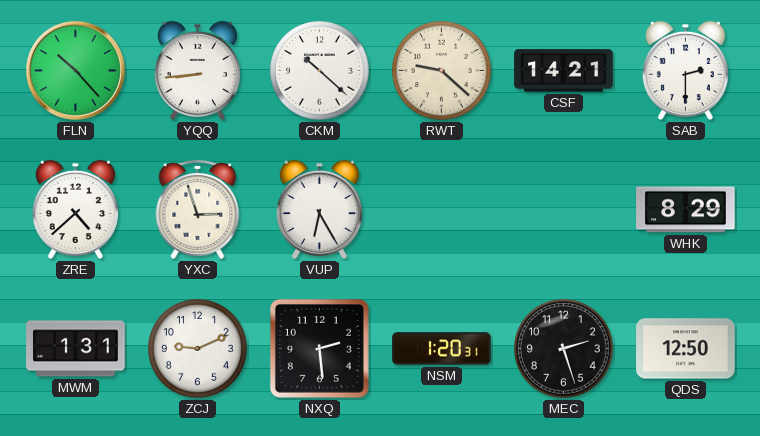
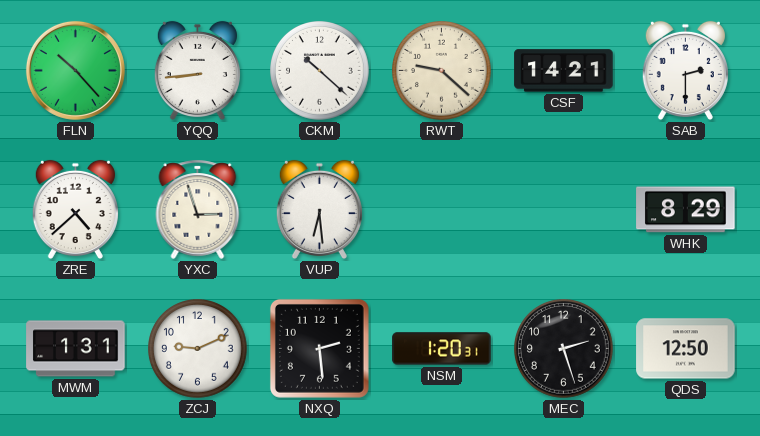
VUP: 6:25 -> 6:29 (319, 210)
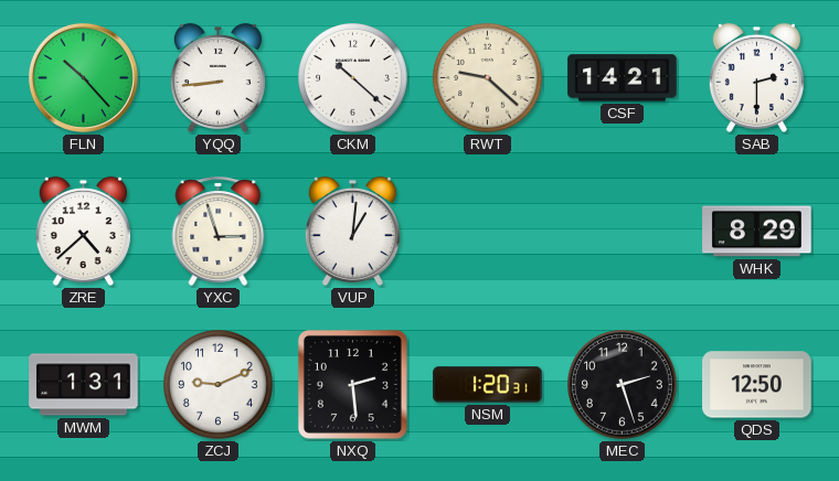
VUP: 6:29 -> 1:01 (352, 232)
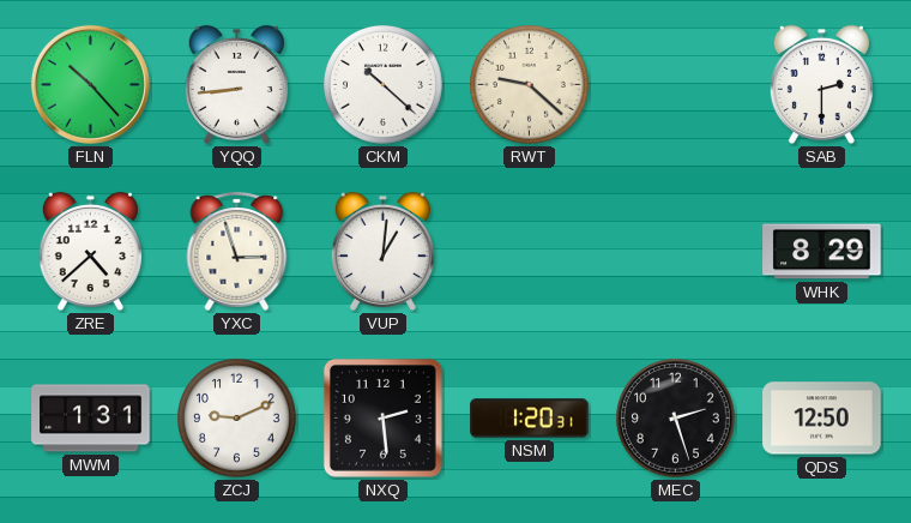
CSF: 14:21 -> none (623, 78)
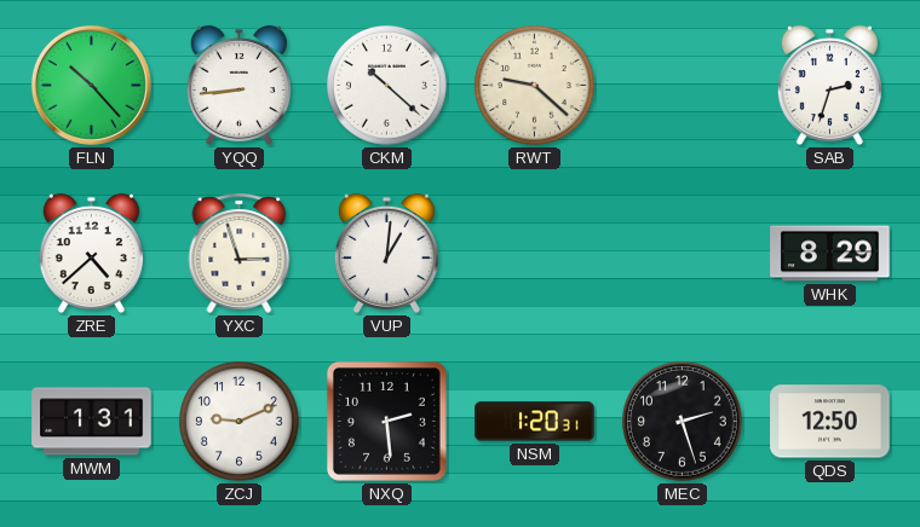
SAB: 2:30 -> 2:33 (829, 86)
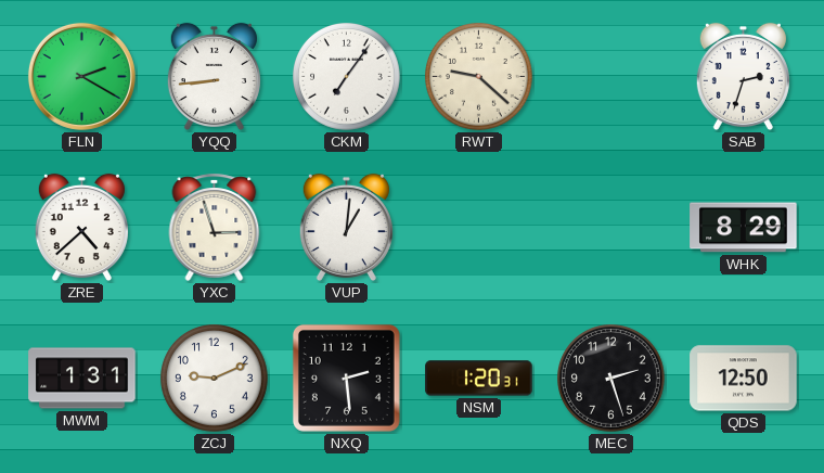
FLN: 10:23 -> 2:20 (81, 76)
CKM: 10:22 -> 7:06 (347, 77)
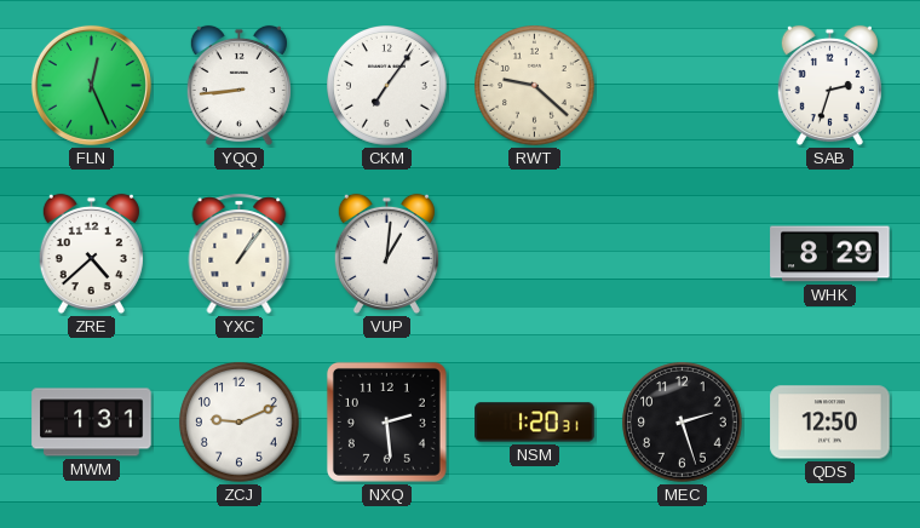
FLN: 2:20 -> 12:26 (91, 85)
YXC: 2:57 -> 1:06 (240, 253)
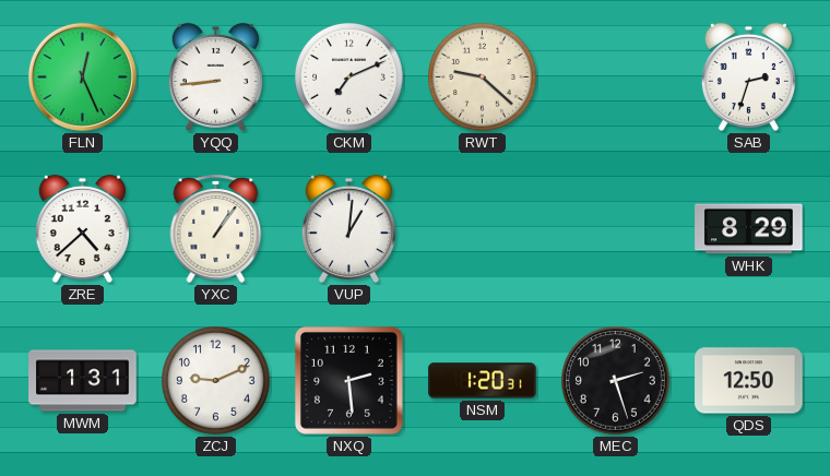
CKM: 7:06 -> 7:11 (349, 78)
